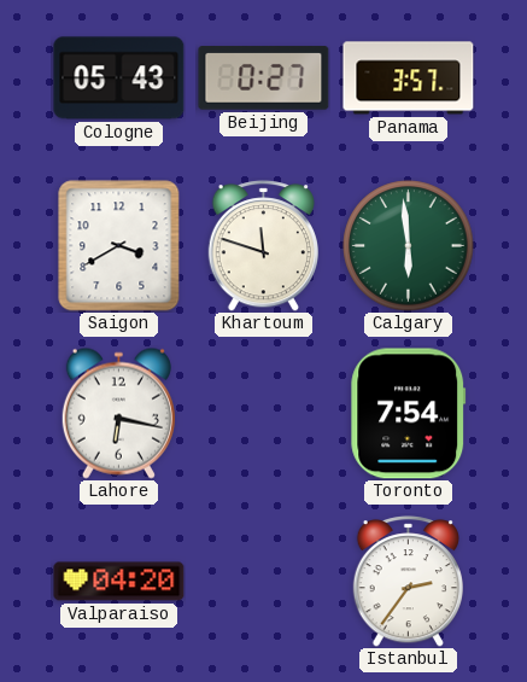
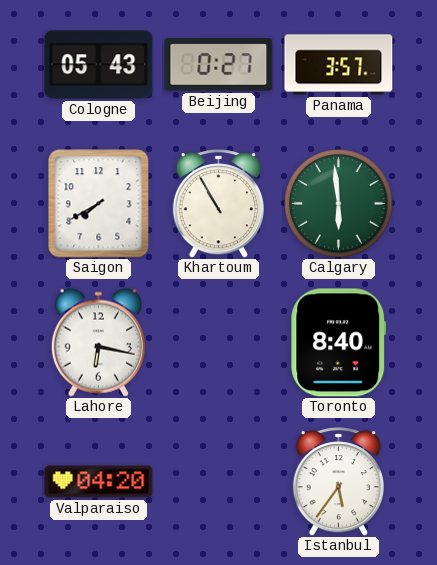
Saigon: 3:40 -> 7:40 (99, 204)
Khartoum: 11:48 -> 10:55 (218, 204)
Toronto: 7:54 -> 8:40 (339, 343)
Istanbul: 2:36 -> 5:36 (338, 482)
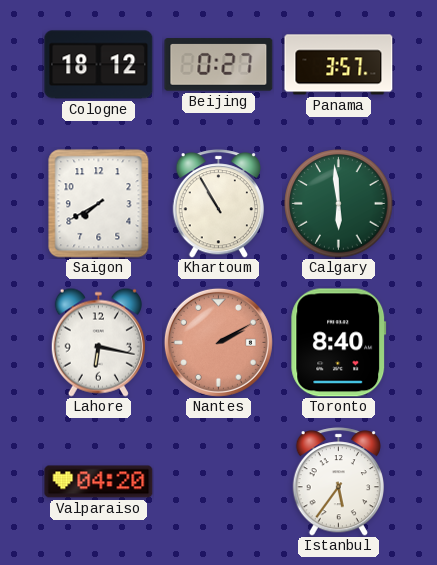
Cologne: 05:43 -> 18:12 (99, 65)
Nantes: none -> 2:10 (218, 342)
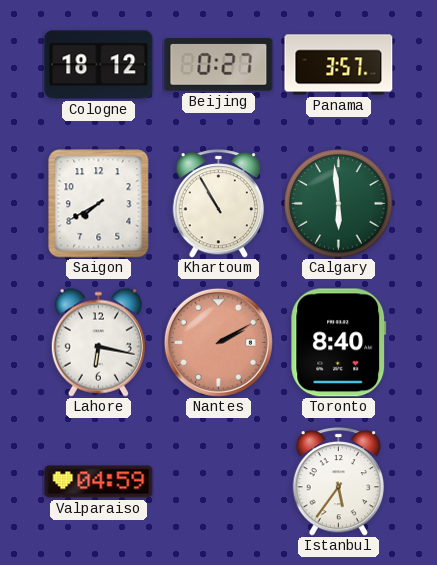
Valparaiso: 04:20 -> 04:59 (99, 482)
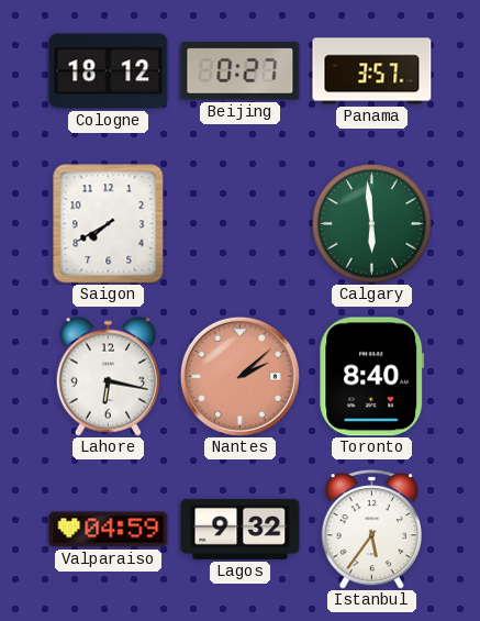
Khartoum: 10:55 -> none (218, 204)
Nantes: 2:10 -> 2:08 (239, 376)
Lagos: none -> 9:32 (241, 529)
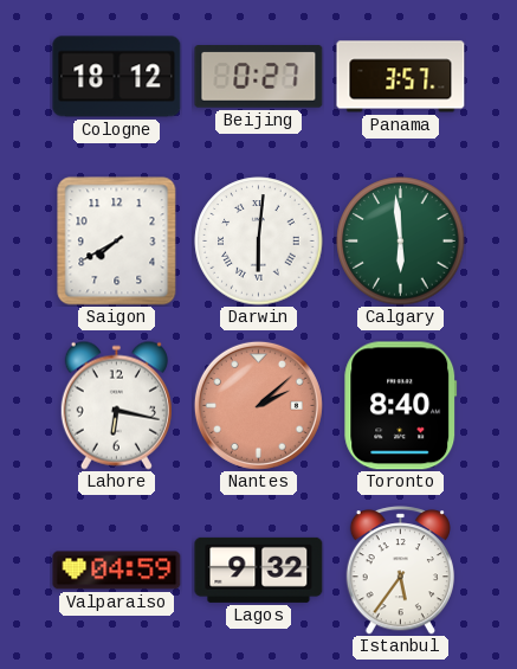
Darwin: none -> 6:01 (259, 242)
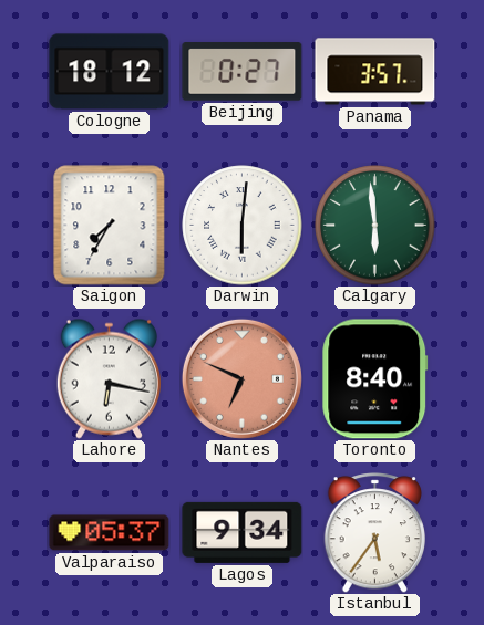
Saigon: 7:40 -> 7:35 (110, 226)
Nantes: 2:08 -> 6:49 (241, 378)
Valparaiso: 04:59 -> 05:37 (110, 533)
Lagos: 9:32 -> 9:34 (243, 532)
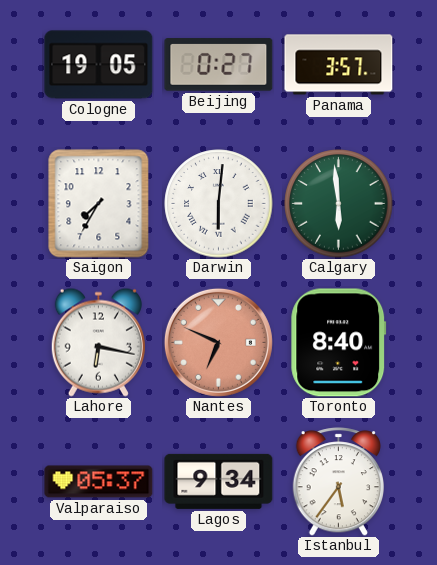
Cologne: 18:12 -> 19:05 (99, 65)
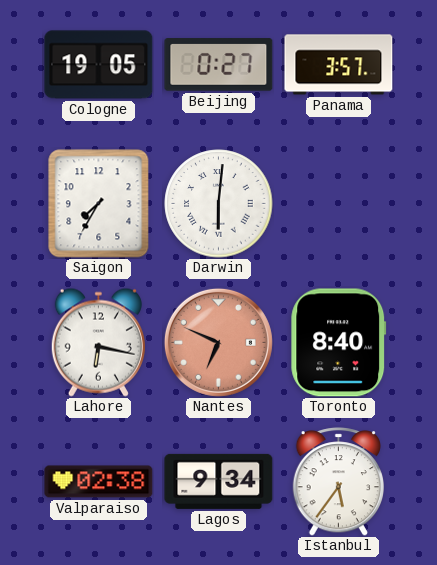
Calgary: 5:59 -> none (339, 204)
Valparaiso: 05:37 -> 02:38 (99, 482)
